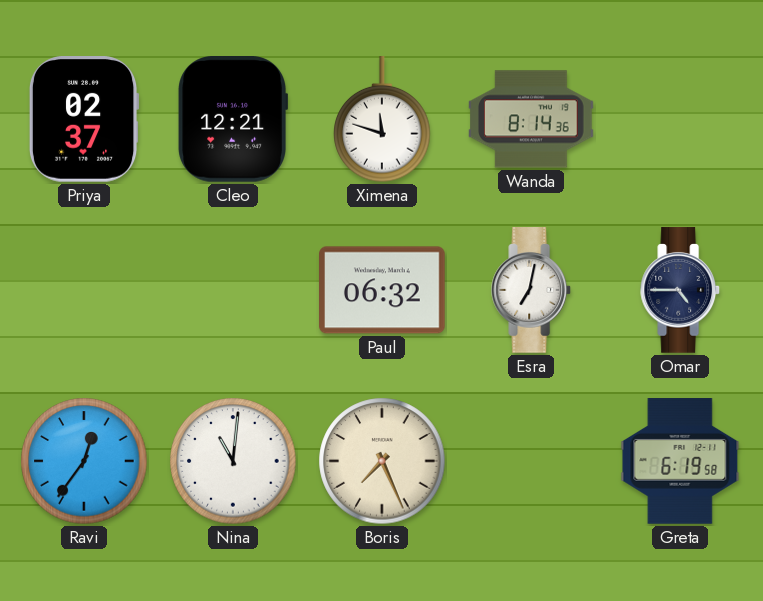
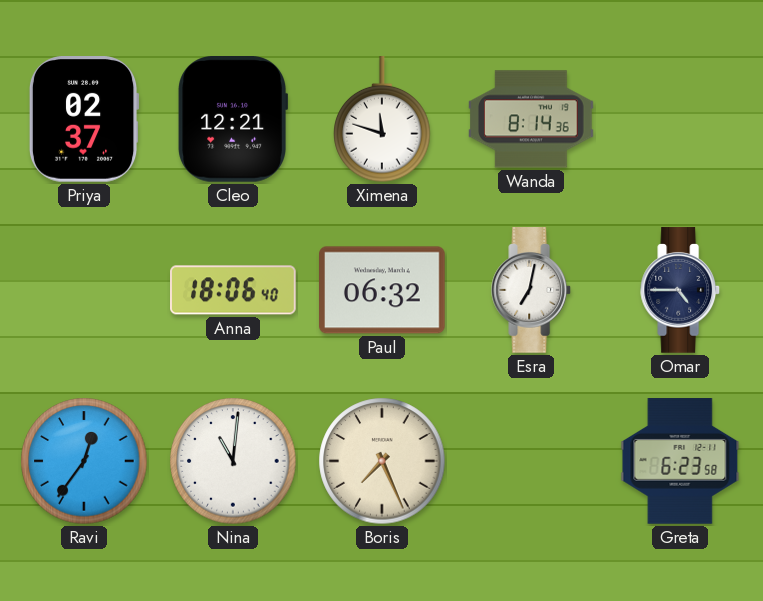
Anna: none -> 18:06 (233, 290)
Greta: 6:19 -> 6:23 (680, 461)
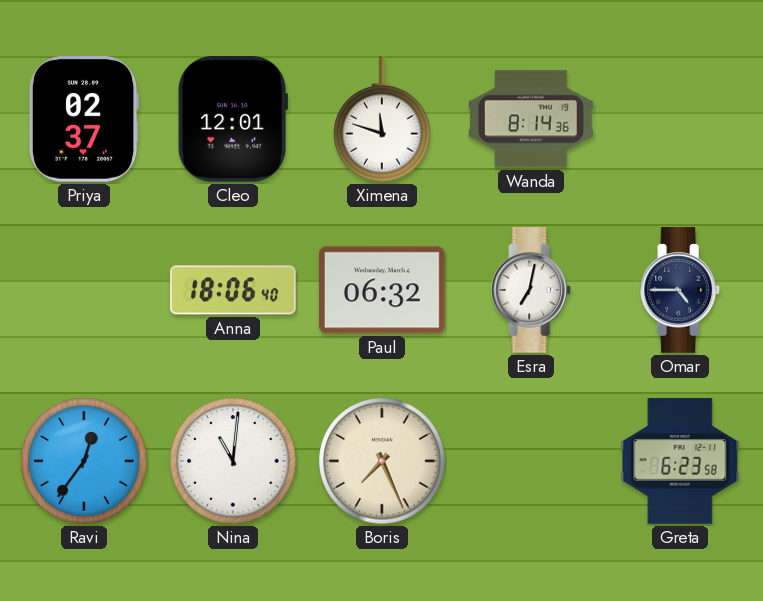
Cleo: 12:21 -> 12:01 (232, 120)
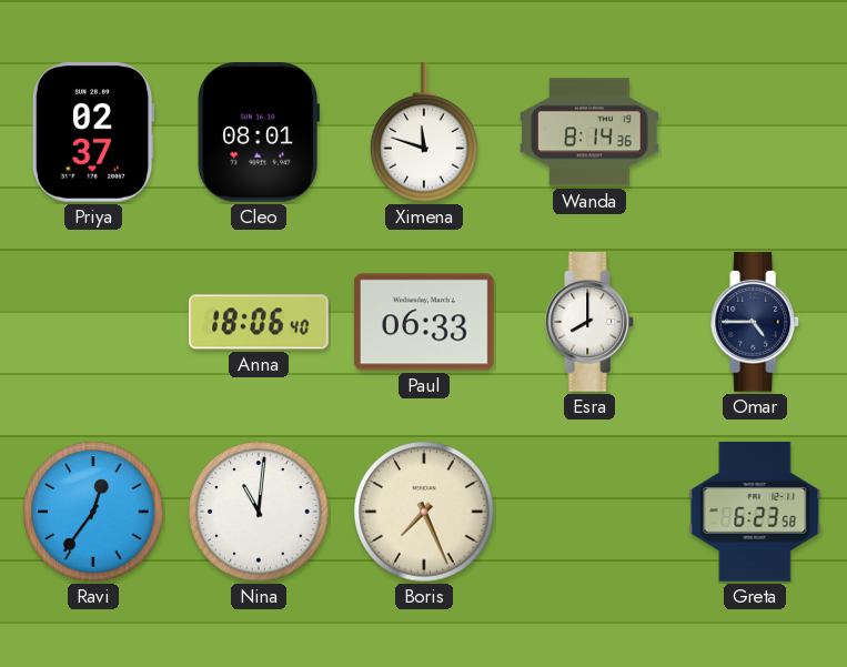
Cleo: 12:01 -> 08:01 (258, 133)
Paul: 06:32 -> 06:33 (425, 322)
Esra: 7:02 -> 8:00 (591, 322)
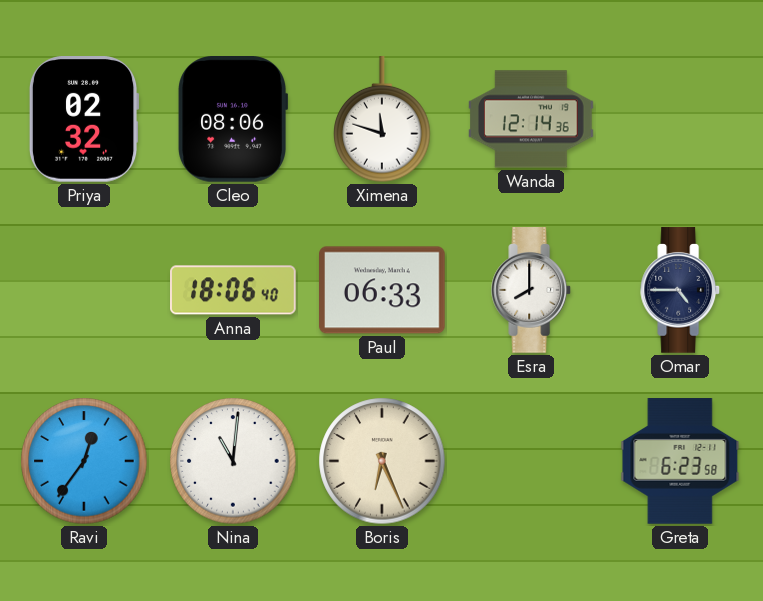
Priya: 02:37 -> 02:32 (84, 120)
Cleo: 08:01 -> 08:06 (232, 120)
Wanda: 8:14 -> 12:14 (531, 119)
Boris: 7:26 -> 6:26 (382, 461)
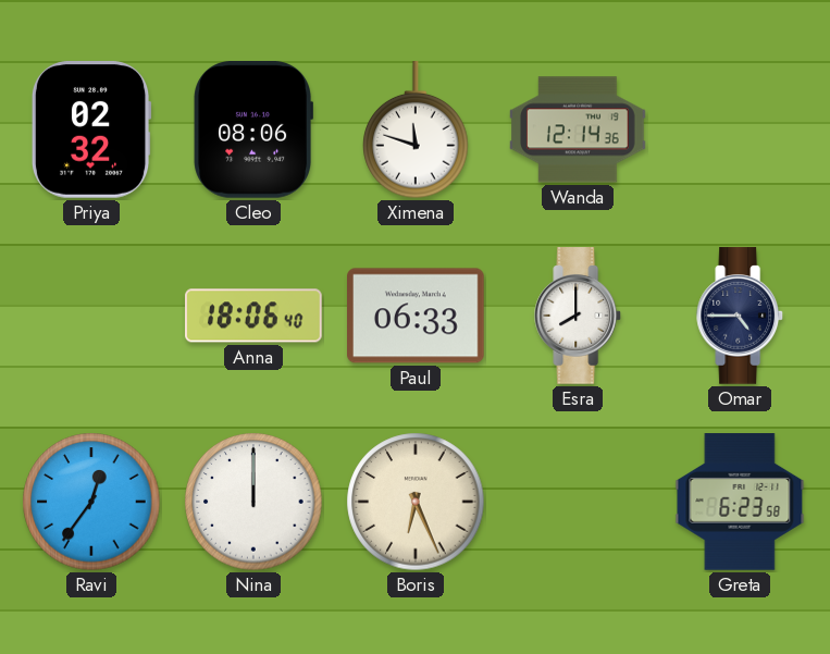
Nina: 11:01 -> 12:00 (253, 502)
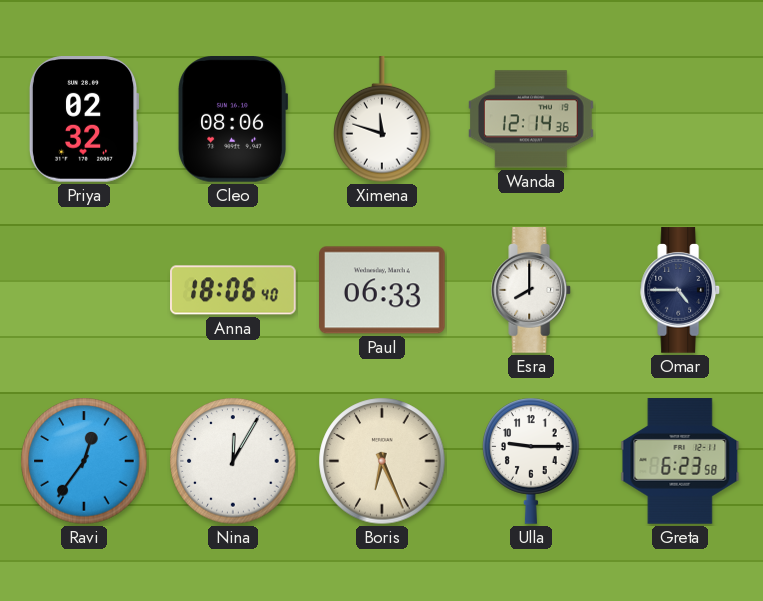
Nina: 12:00 -> 12:05 (233, 461)
Ulla: none -> 9:15 (531, 461)
